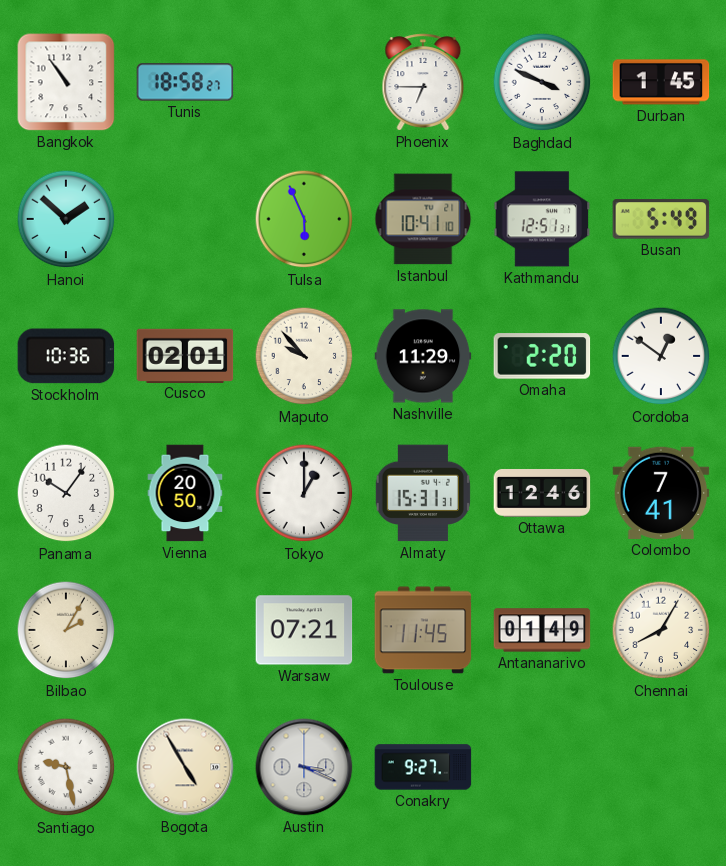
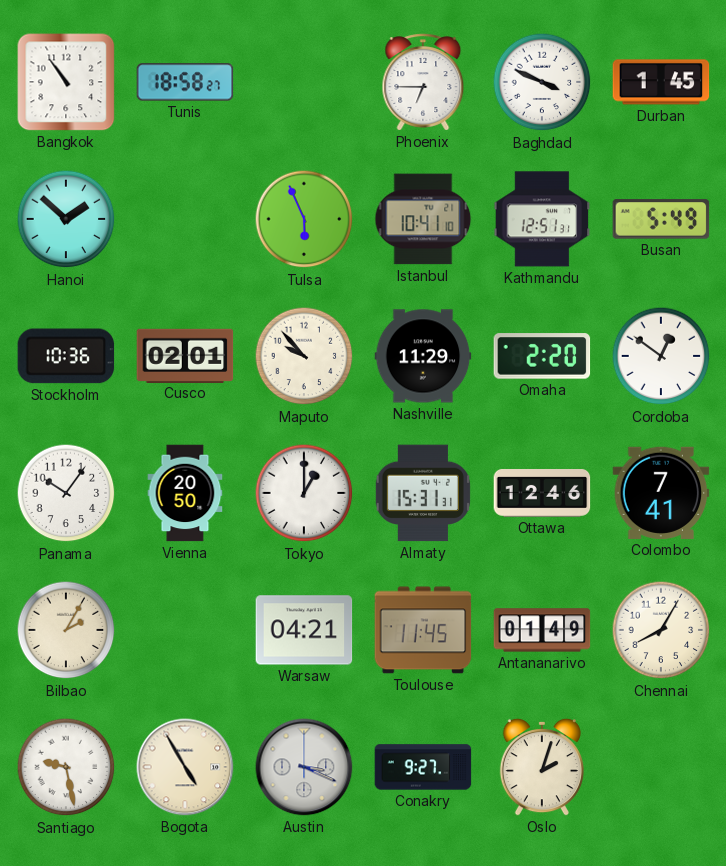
Warsaw: 07:21 -> 04:21 (304, 630)
Oslo: none -> 2:03 (542, 767)
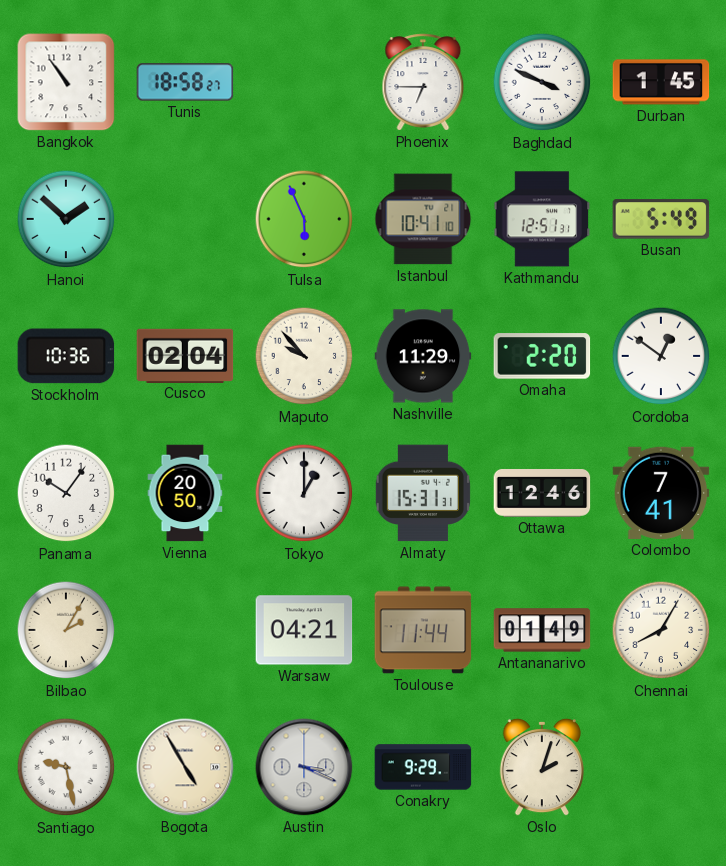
Cusco: 02:01 -> 02:04 (185, 355)
Toulouse: 11:45 -> 11:44 (423, 630)
Conakry: 9:27 -> 9:29 (423, 767)
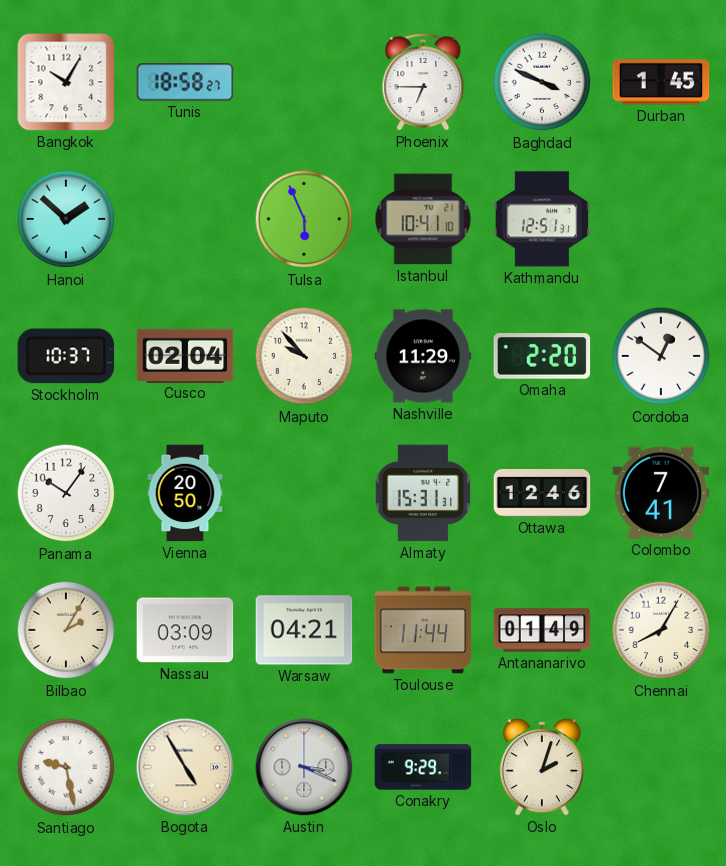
Bangkok: 10:54 -> 10:05 (66, 82)
Busan: 5:49 -> none (661, 219)
Stockholm: 10:36 -> 10:37 (66, 356)
Tokyo: 1:00 -> none (304, 493)
Nassau: none -> 03:09 (185, 630)
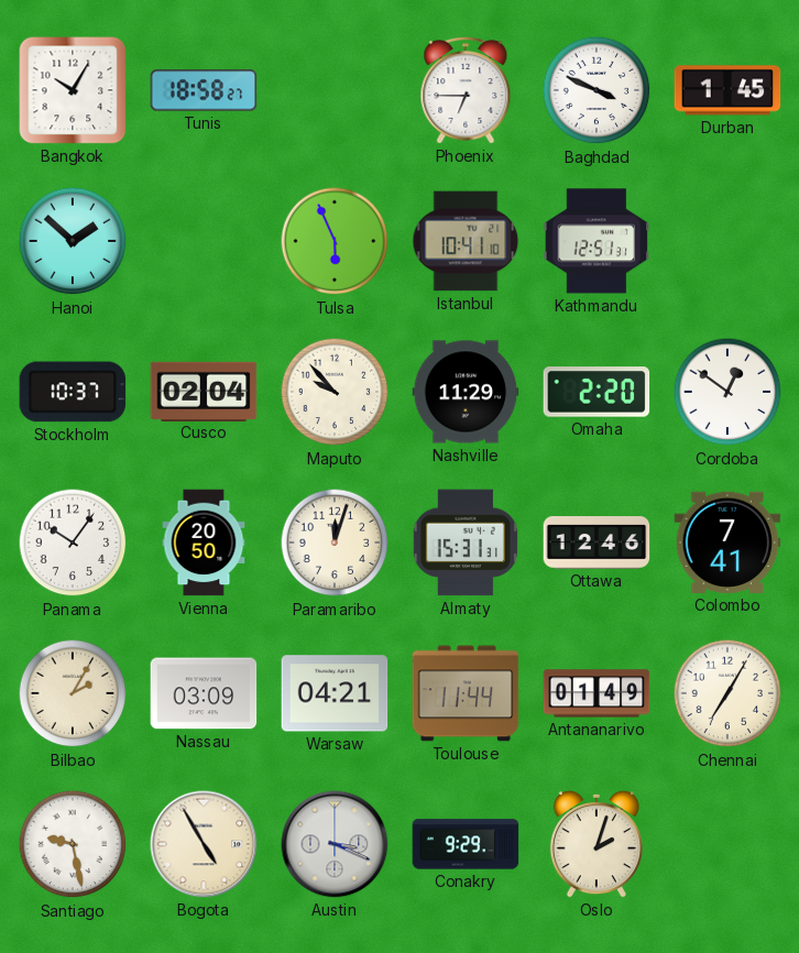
Paramaribo: none -> 12:03 (335, 543)
Chennai: 8:05 -> 7:05 (727, 693)
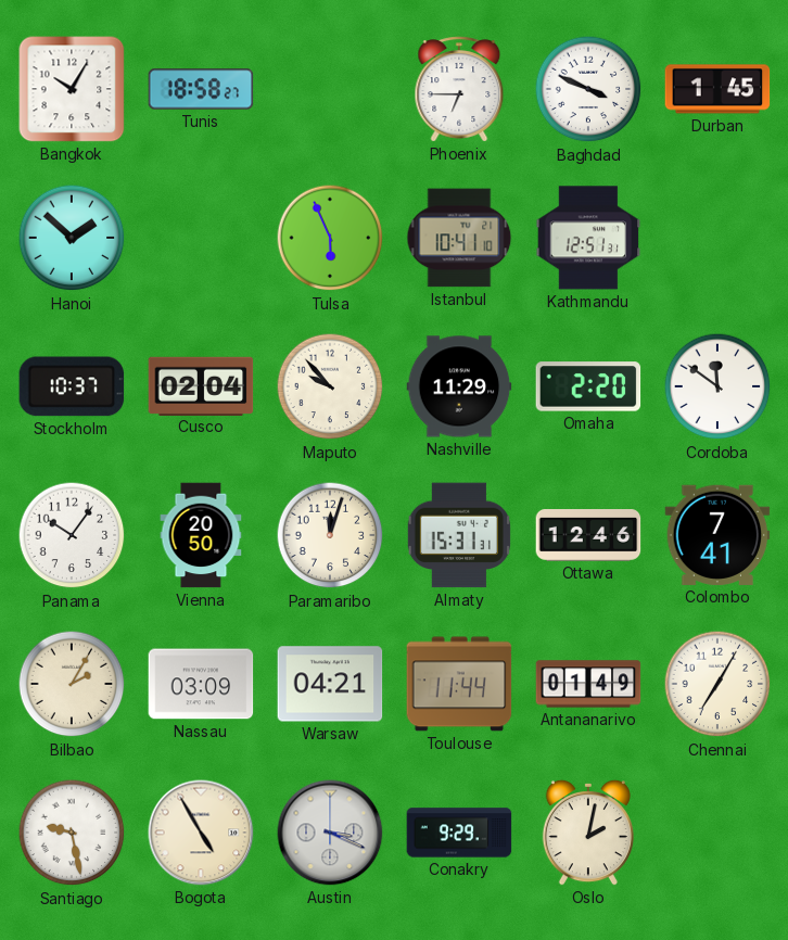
Cordoba: 12:51 -> 11:51 (717, 386)
Oslo: 2:03 -> 2:02 (588, 833)
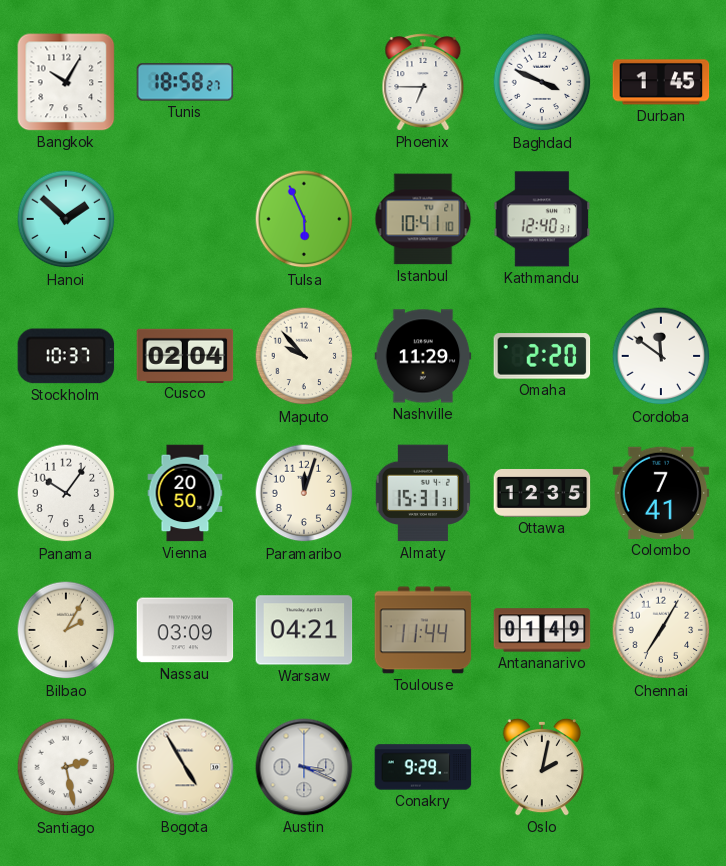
Kathmandu: 12:51 -> 12:40 (542, 219)
Ottawa: 12:46 -> 12:35 (542, 494)
Santiago: 9:28 -> 2:28 (66, 767)
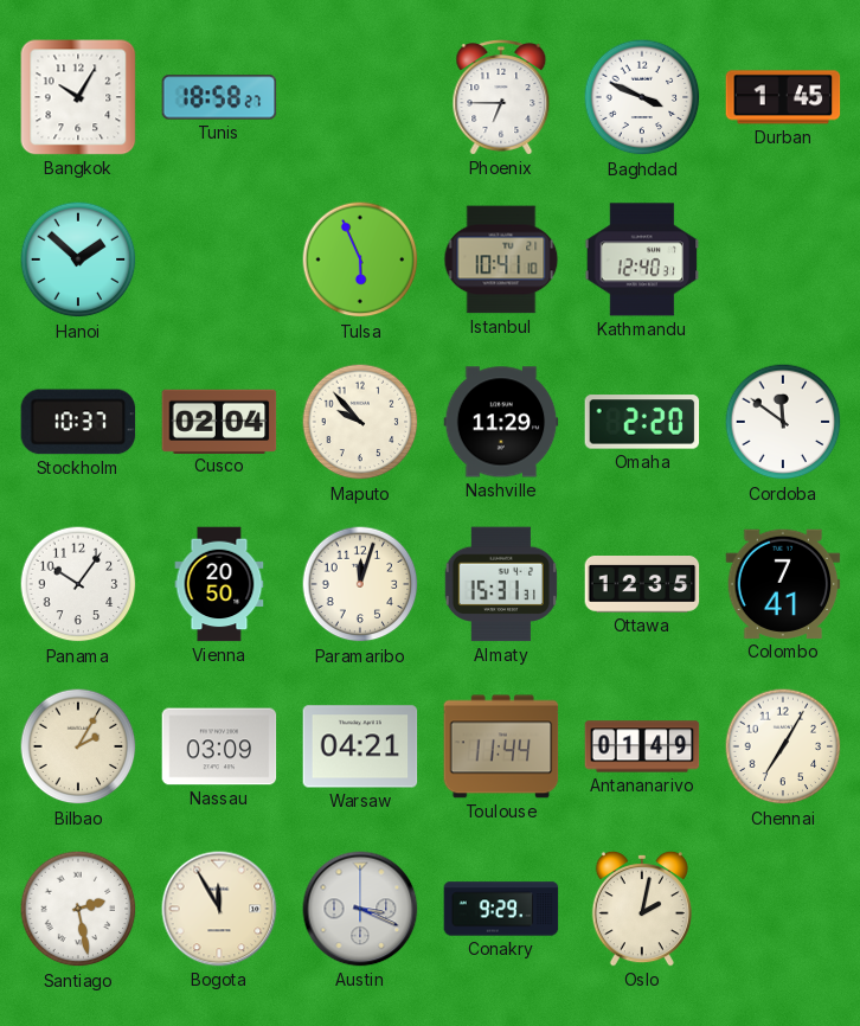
Bogota: 4:55 -> 11:55 (219, 909)
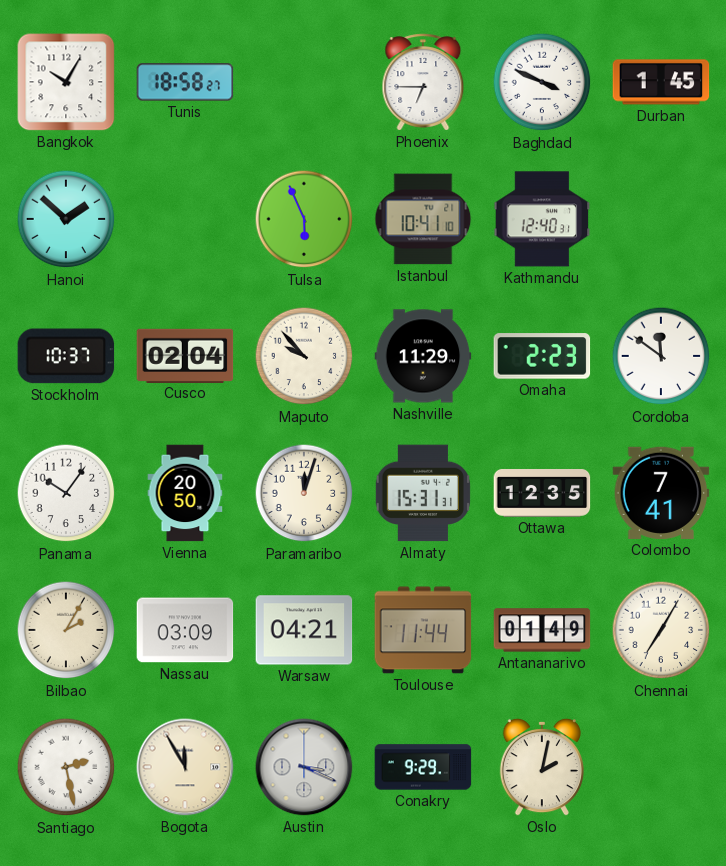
Omaha: 2:20 -> 2:23 (542, 356)
